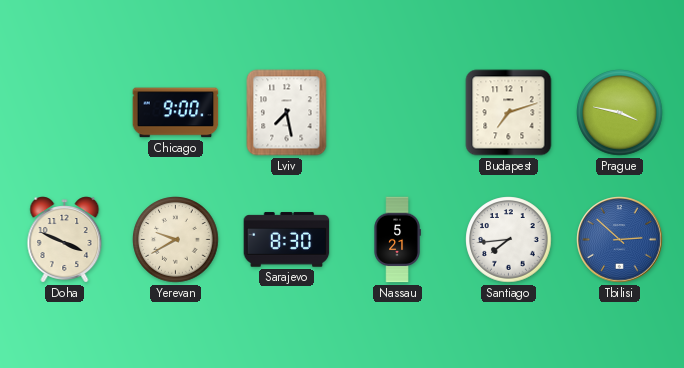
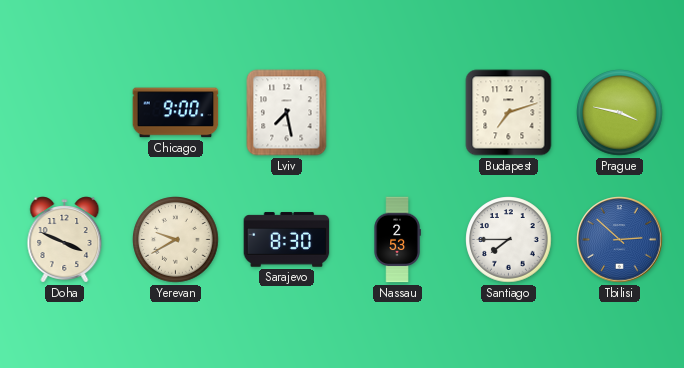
Nassau: 5:21 -> 2:53 (397, 240)
Santiago: 7:44 -> 7:45 (509, 240)
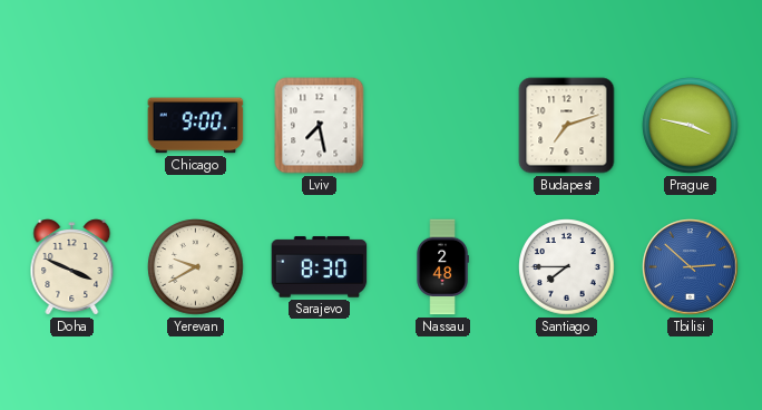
Nassau: 2:53 -> 2:48 (442, 267)
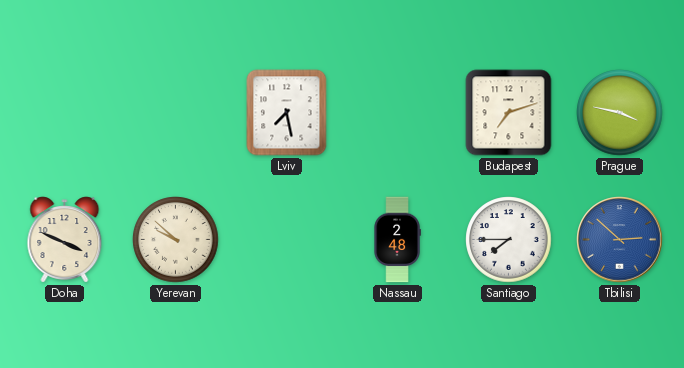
Chicago: 9:00 -> none (196, 126)
Yerevan: 9:40 -> 9:52 (176, 240)
Sarajevo: 8:30 -> none (320, 267)
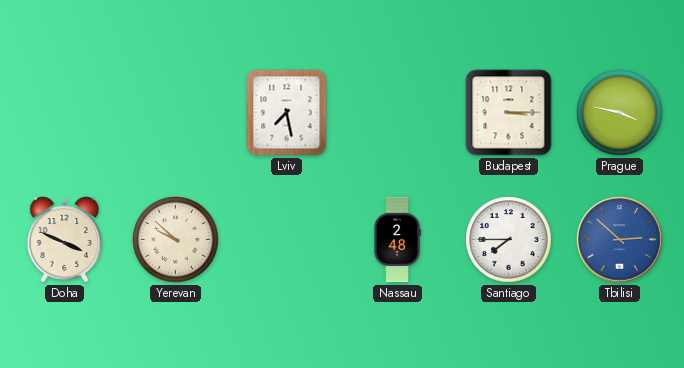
Budapest: 7:12 -> 3:15 (509, 113)
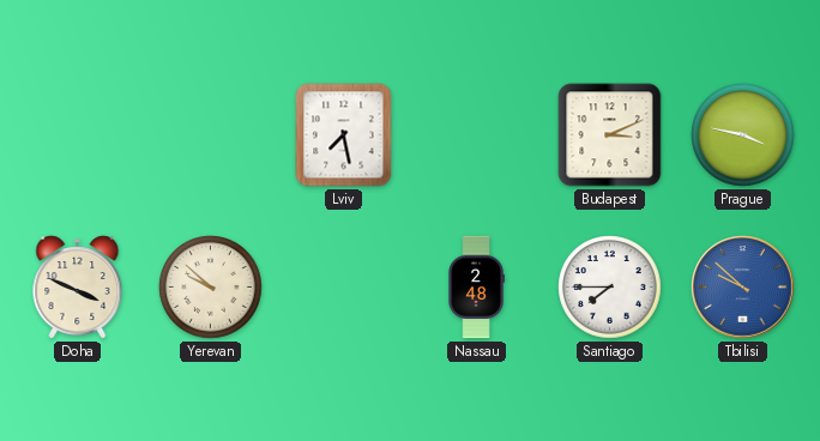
Budapest: 3:15 -> 3:11 (610, 135)
Tbilisi: 2:52 -> 9:52 (743, 288)
